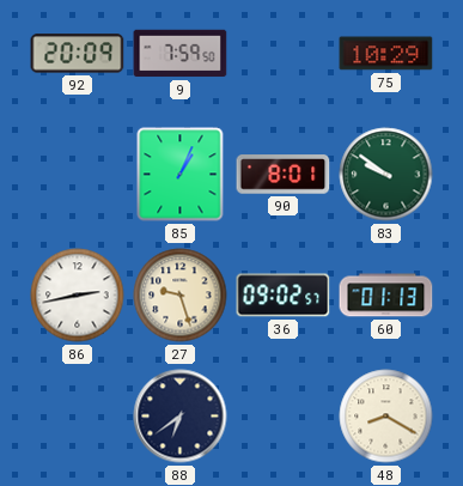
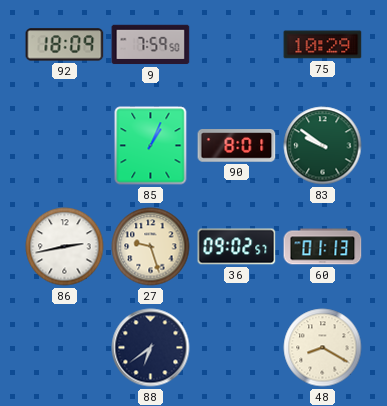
92: 20:09 -> 18:09 (65, 45)
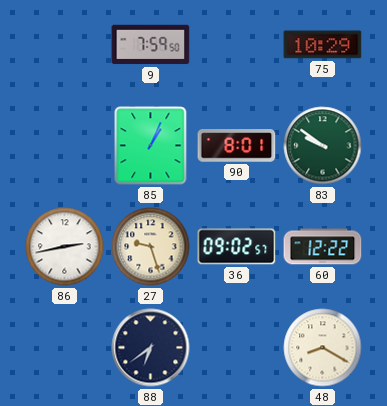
92: 18:09 -> none (65, 45)
60: 01:13 -> 12:22 (323, 247)
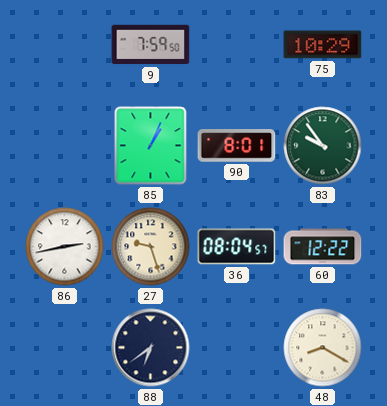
83: 9:51 -> 9:54 (323, 146)
36: 09:02 -> 08:04 (237, 247)
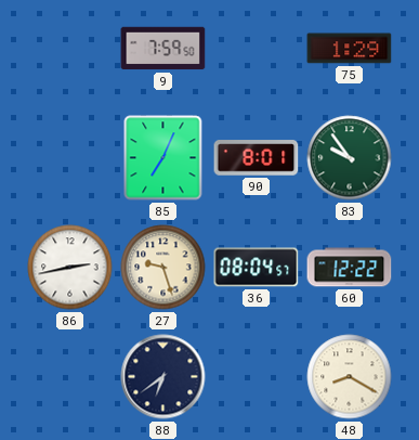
75: 10:29 -> 1:29 (350, 49)
85: 1:04 -> 7:04 (163, 158)
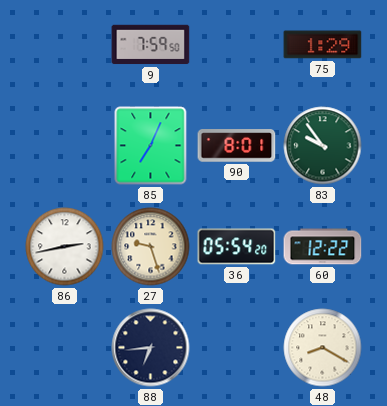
36: 08:04 -> 05:54 (237, 247)
88: 6:39 -> 6:44 (151, 348)
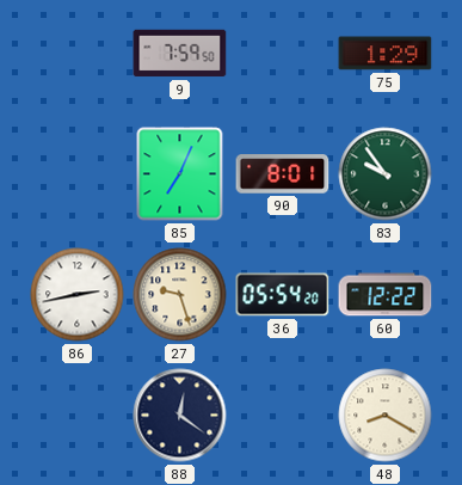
88: 6:44 -> 12:21 (180, 416)
